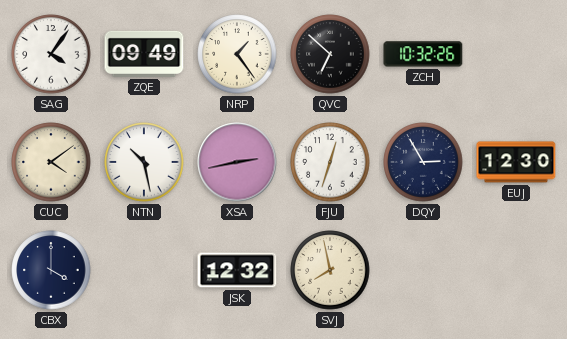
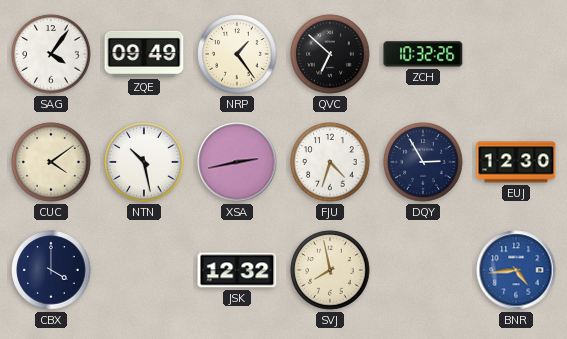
FJU: 12:33 -> 4:33 (330, 162)
BNR: none -> 4:44 (516, 270)
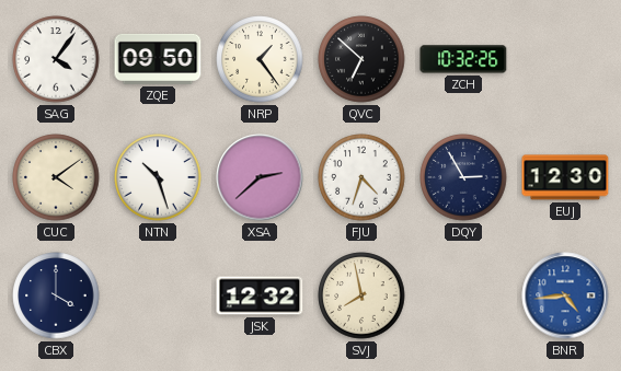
ZQE: 09:49 -> 09:50 (158, 59)
NTN: 10:28 -> 10:27 (158, 177)
XSA: 2:43 -> 2:38 (260, 177)
